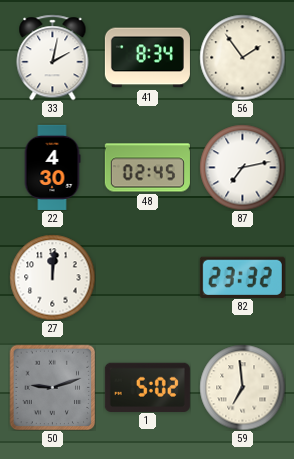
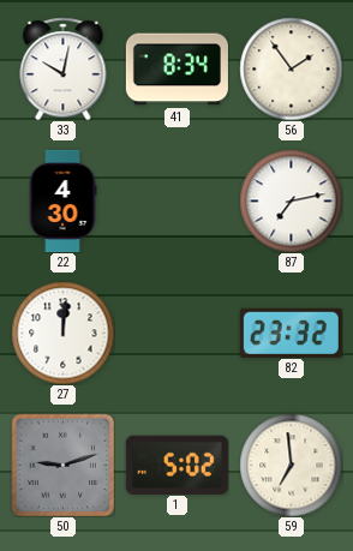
33: 2:02 -> 10:02 (64, 68)
48: 02:45 -> none (147, 168)
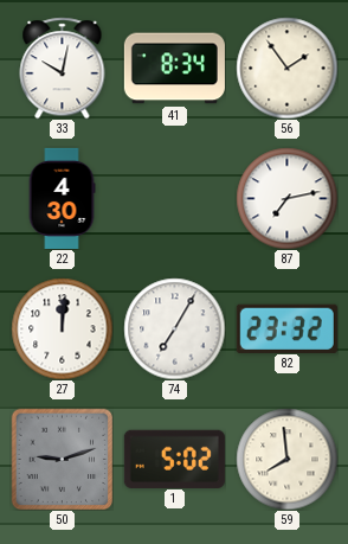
74: none -> 7:05 (174, 328)
59: 6:59 -> 7:59 (286, 459)
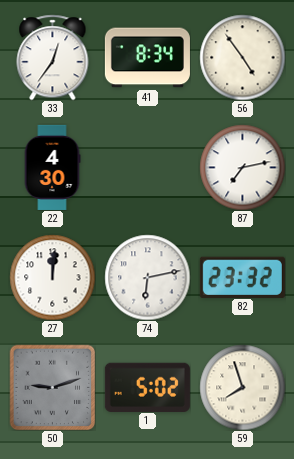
33: 10:02 -> 12:36 (53, 57)
56: 1:54 -> 4:54 (242, 57)
74: 7:05 -> 6:13 (147, 277)
59: 7:59 -> 7:57 (242, 387)
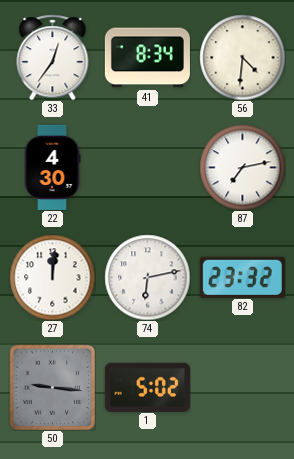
56: 4:54 -> 4:31 (242, 57)
50: 9:12 -> 9:16 (52, 387)
59: 7:57 -> none (242, 387)
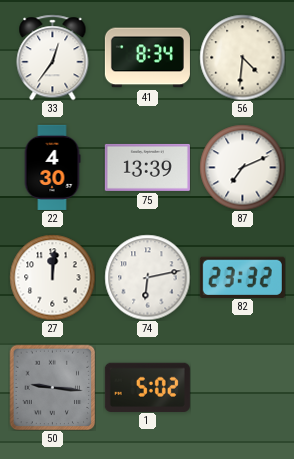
75: none -> 13:39 (147, 167)
87: 7:13 -> 7:11 (242, 167)
